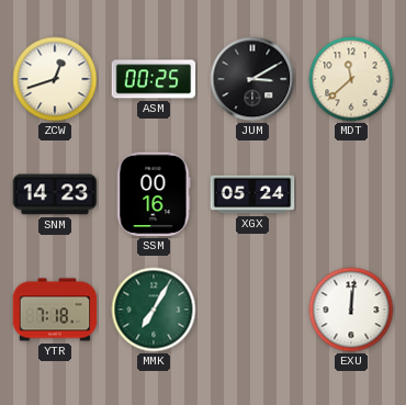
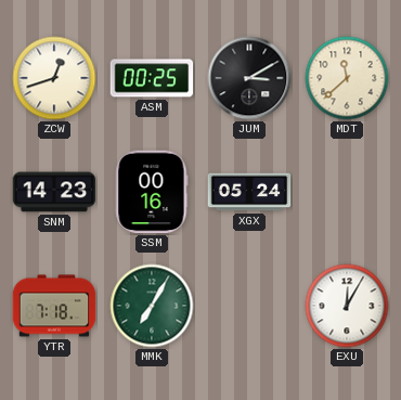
EXU: 12:01 -> 12:05 (347, 306)
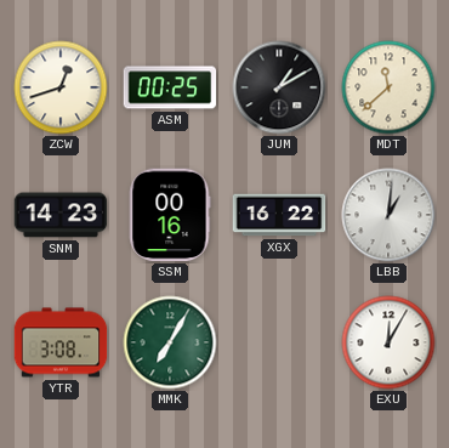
JUM: 3:10 -> 1:10 (279, 87)
XGX: 05:24 -> 16:22 (279, 215)
LBB: none -> 1:01 (388, 215)
YTR: 7:18 -> 3:08 (61, 342)
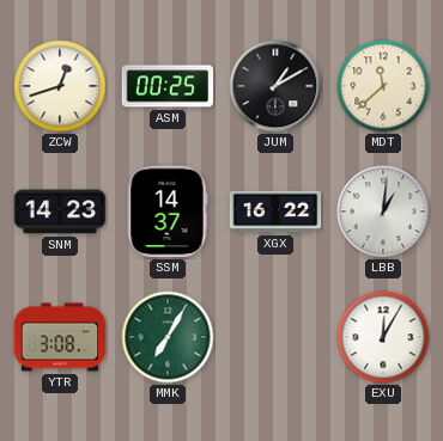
SSM: 00:16 -> 14:37 (168, 212)
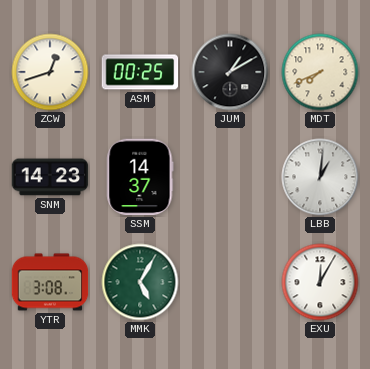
MDT: 11:38 -> 7:41 (320, 72)
XGX: 16:22 -> none (275, 212)
MMK: 7:05 -> 5:05 (140, 282)
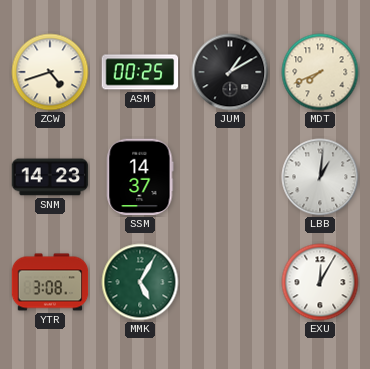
ZCW: 12:42 -> 4:42 (50, 72)
